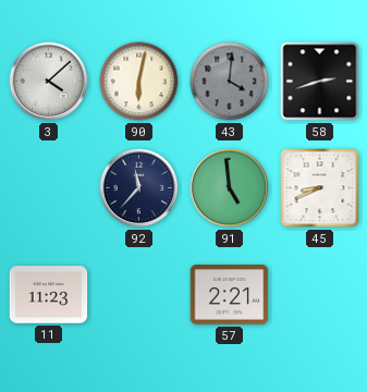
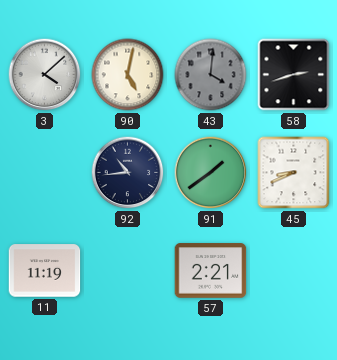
90: 6:02 -> 5:02 (128, 75)
92: 11:37 -> 10:44 (128, 173)
91: 4:59 -> 1:39 (211, 173)
11: 11:23 -> 11:19 (45, 271)
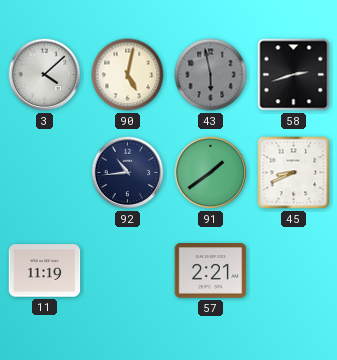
43: 4:01 -> 5:58 (211, 75)
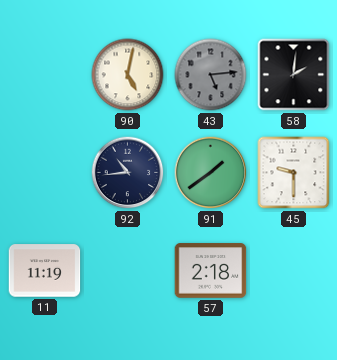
3: 4:08 -> none (45, 75)
43: 5:58 -> 5:14 (211, 75)
58: 2:42 -> 2:01 (294, 75)
45: 8:41 -> 9:30 (294, 173)
57: 2:21 -> 2:18 (211, 271)
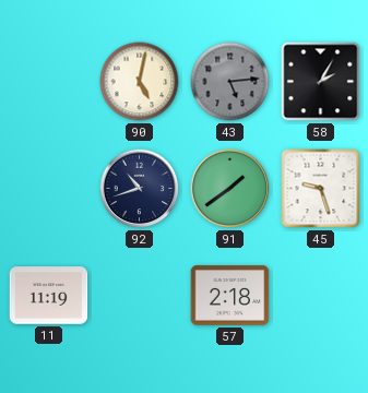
58: 2:01 -> 2:05 (321, 82)
92: 10:44 -> 10:42 (140, 189)
45: 9:30 -> 9:27 (321, 189)
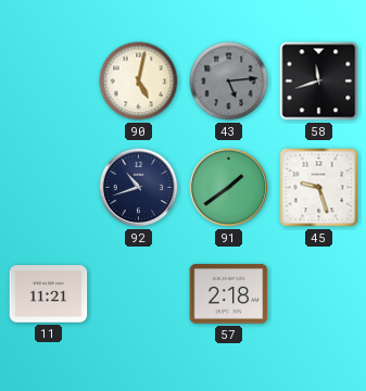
58: 2:05 -> 11:42 (319, 81)
11: 11:19 -> 11:21 (49, 294)
